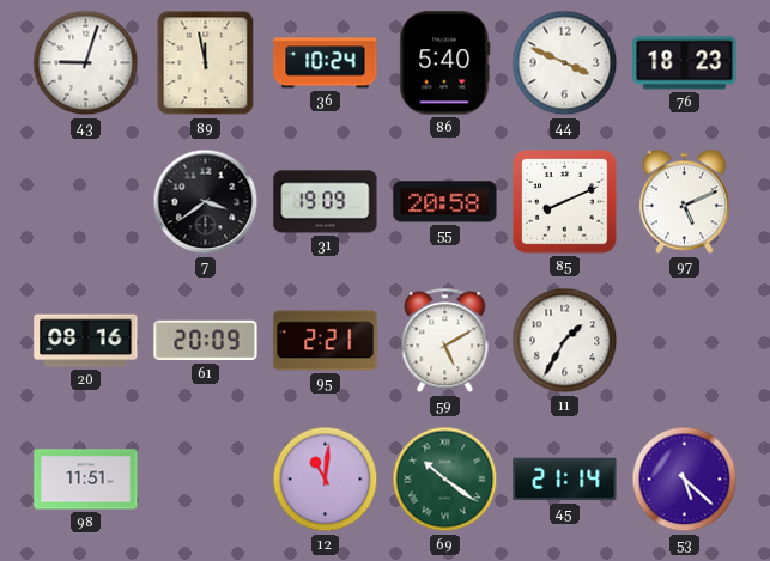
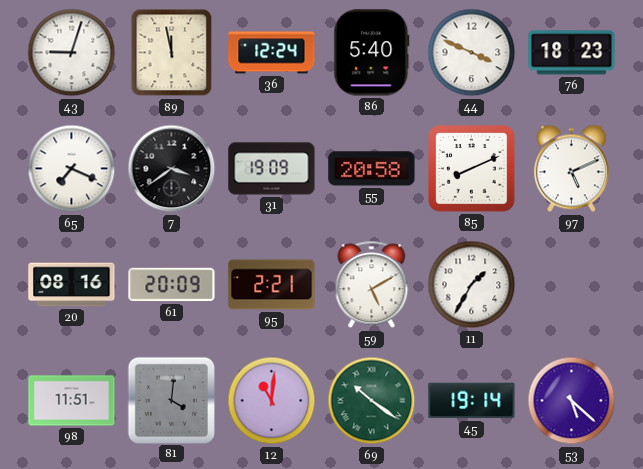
36: 10:24 -> 12:24 (272, 53)
65: none -> 7:19 (72, 169)
81: none -> 4:01 (171, 400)
45: 21:14 -> 19:14 (472, 401)
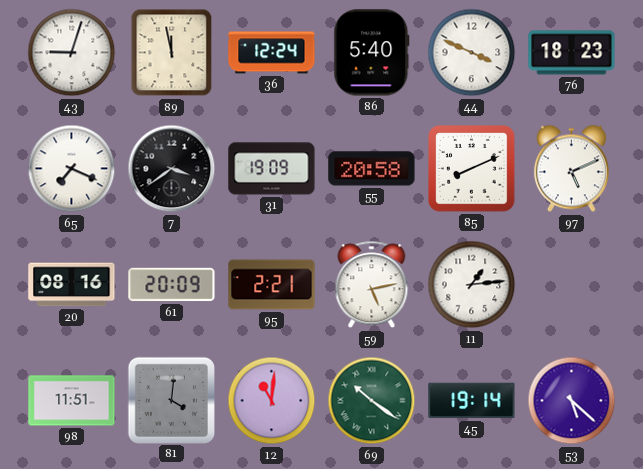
59: 5:10 -> 5:13 (372, 285)
11: 1:35 -> 1:14 (472, 285)
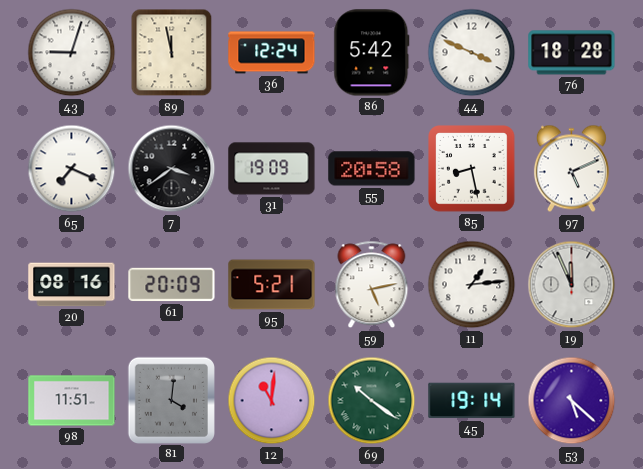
86: 5:40 -> 5:42 (372, 53)
76: 18:23 -> 18:28 (572, 53)
85: 8:11 -> 8:28 (472, 169)
95: 2:21 -> 5:21 (272, 285)
19: none -> 11:56 (572, 285)
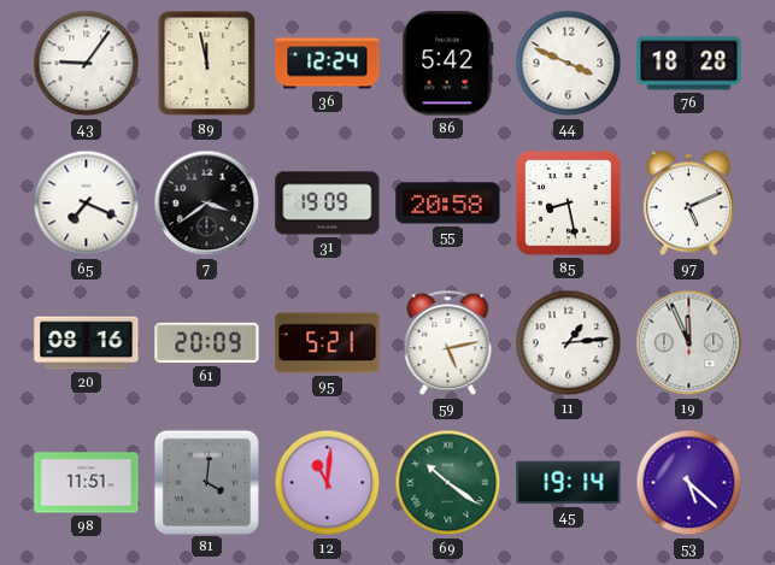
43: 9:03 -> 9:06 (87, 64)
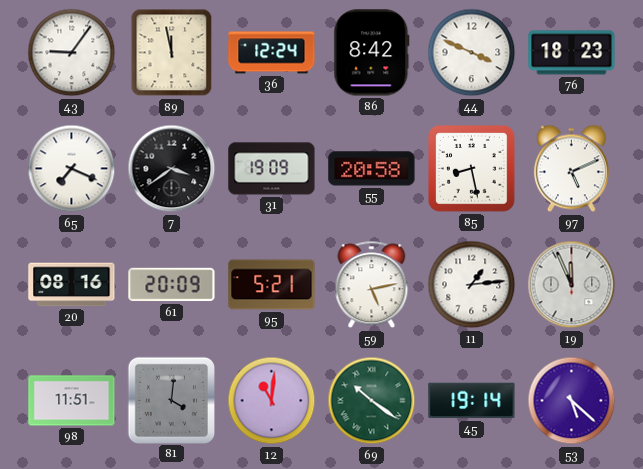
86: 5:42 -> 8:42 (372, 53)
76: 18:28 -> 18:23 (572, 53)
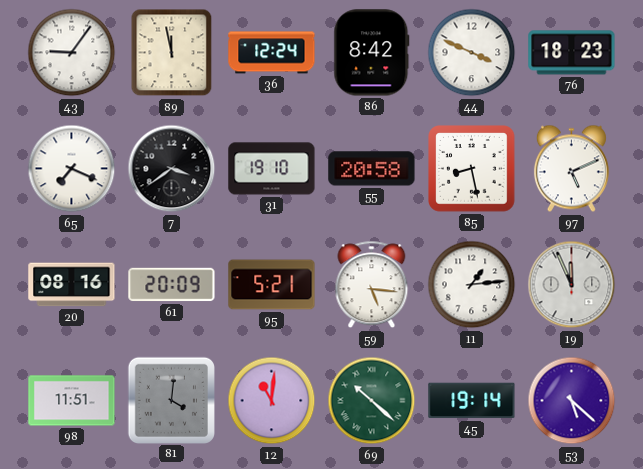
31: 19:09 -> 19:10 (272, 169)
59: 5:13 -> 5:16 (372, 285)
69: 10:21 -> 10:22 (372, 401)
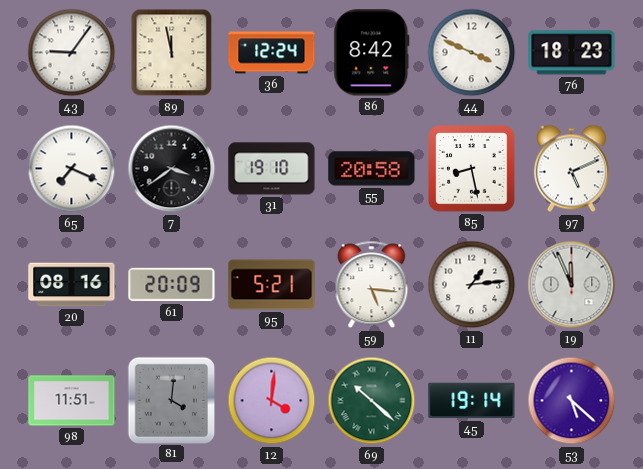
12: 11:01 -> 4:01 (272, 401)
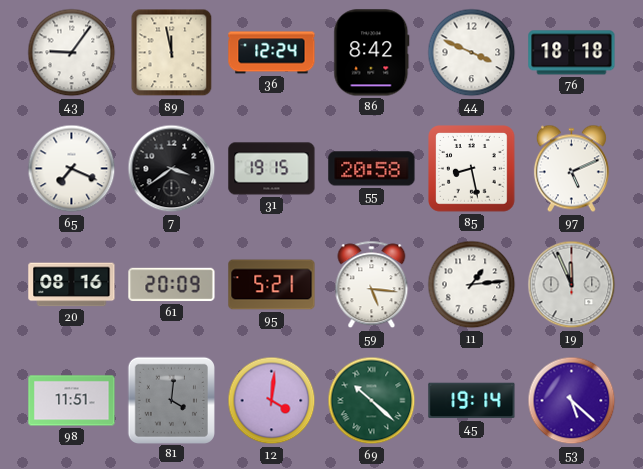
76: 18:23 -> 18:18 (572, 53)
31: 19:10 -> 19:15 (272, 169)
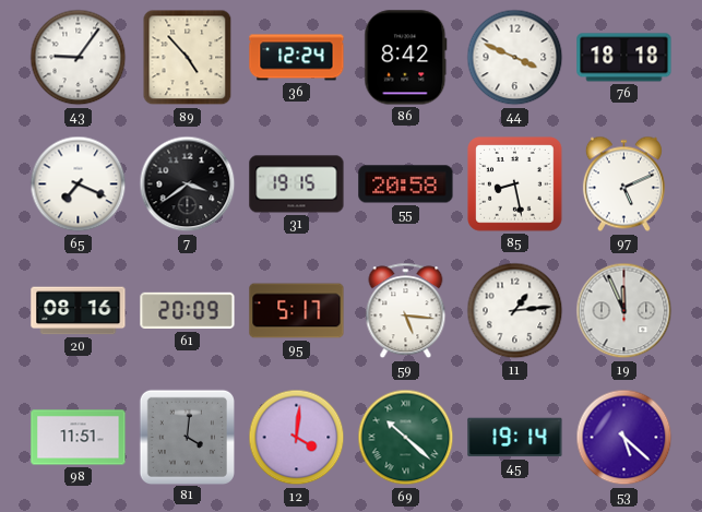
89: 11:58 -> 4:53 (188, 58)
95: 5:21 -> 5:17 (297, 311)
